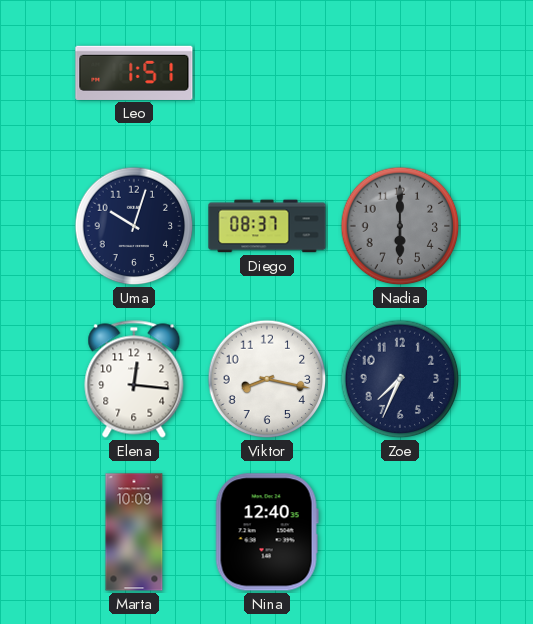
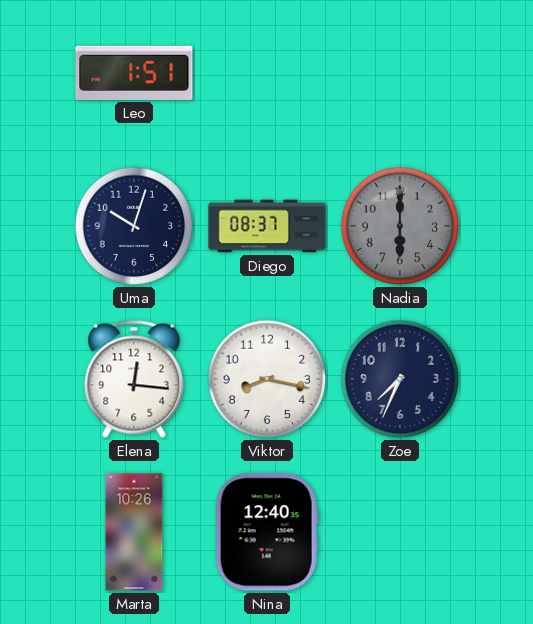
Marta: 10:09 -> 10:26 (134, 532)
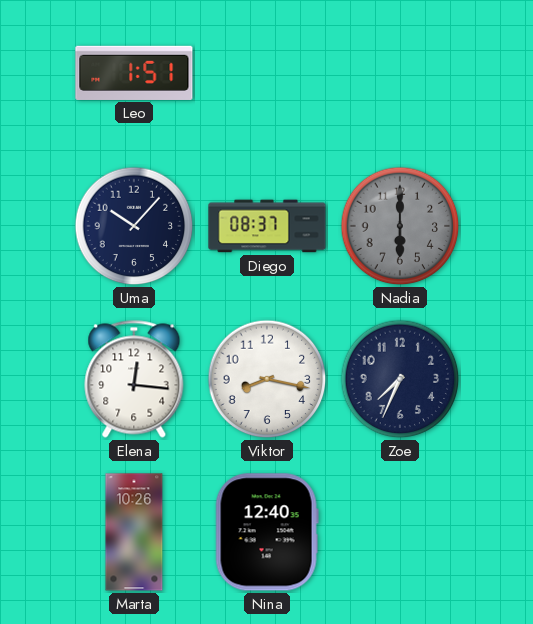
Uma: 10:03 -> 10:07 (134, 226)
